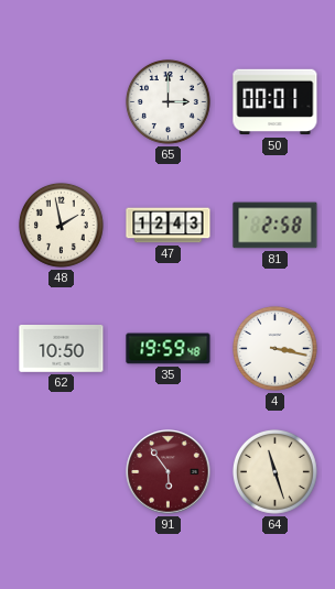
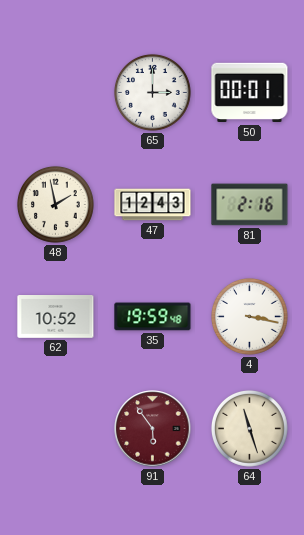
81: 2:58 -> 2:16 (250, 205)
62: 10:50 -> 10:52 (56, 317)
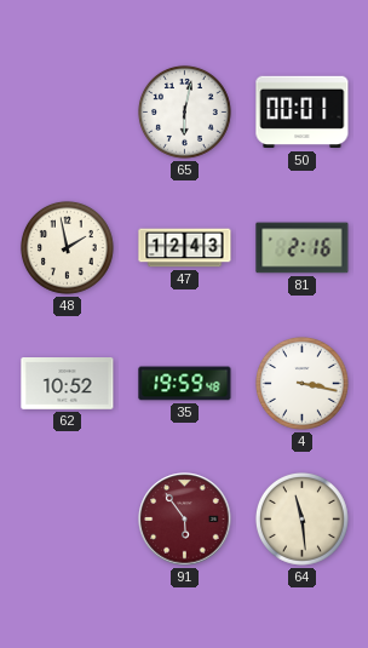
65: 3:00 -> 6:02 (184, 111)
64: 11:27 -> 11:29 (301, 518)
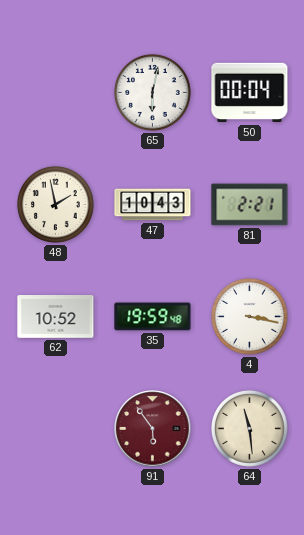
50: 00:01 -> 00:04 (250, 93)
47: 12:43 -> 10:43 (153, 205)
81: 2:16 -> 2:21 (250, 205)
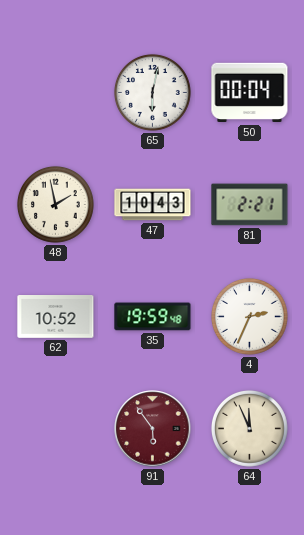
4: 3:17 -> 2:34 (249, 316)
64: 11:29 -> 11:56 (249, 428)
